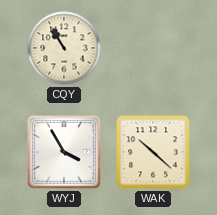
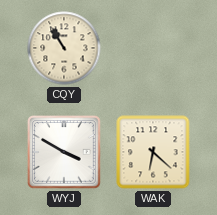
WYJ: 3:55 -> 3:50 (65, 153)
WAK: 10:22 -> 6:22 (153, 152)
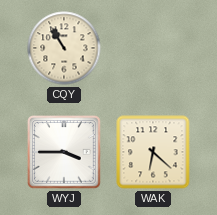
WYJ: 3:50 -> 3:45 (65, 153)
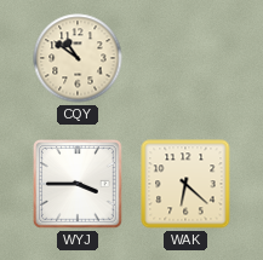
CQY: 10:55 -> 10:51 (78, 58)
